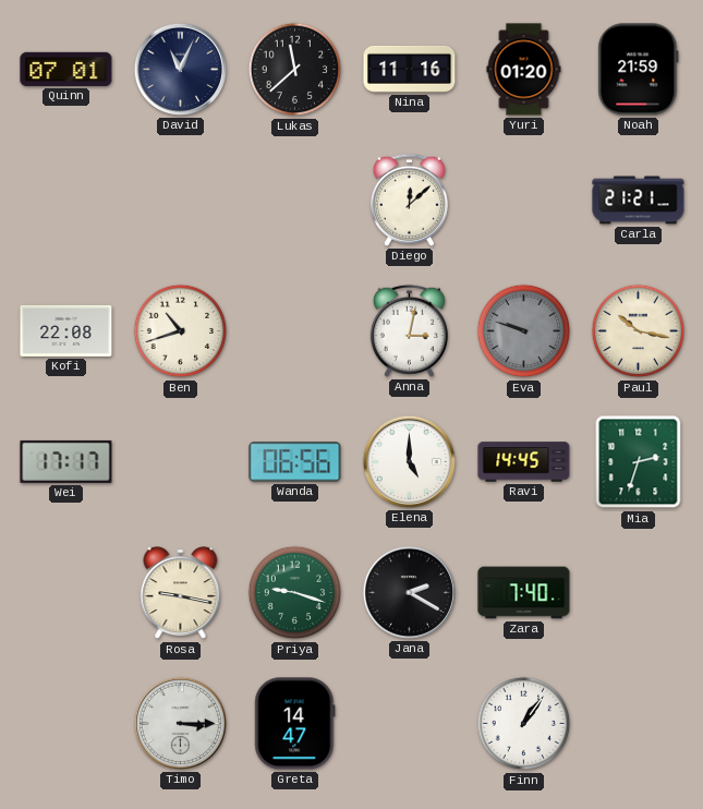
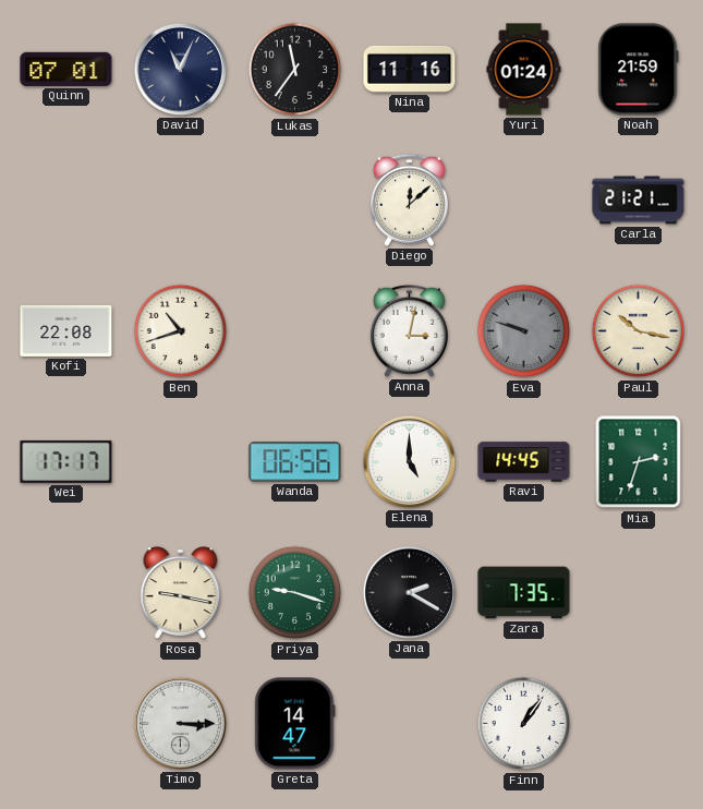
Lukas: 11:38 -> 11:36 (295, 70)
Yuri: 01:20 -> 01:24 (524, 70)
Zara: 7:40 -> 7:35 (524, 593)
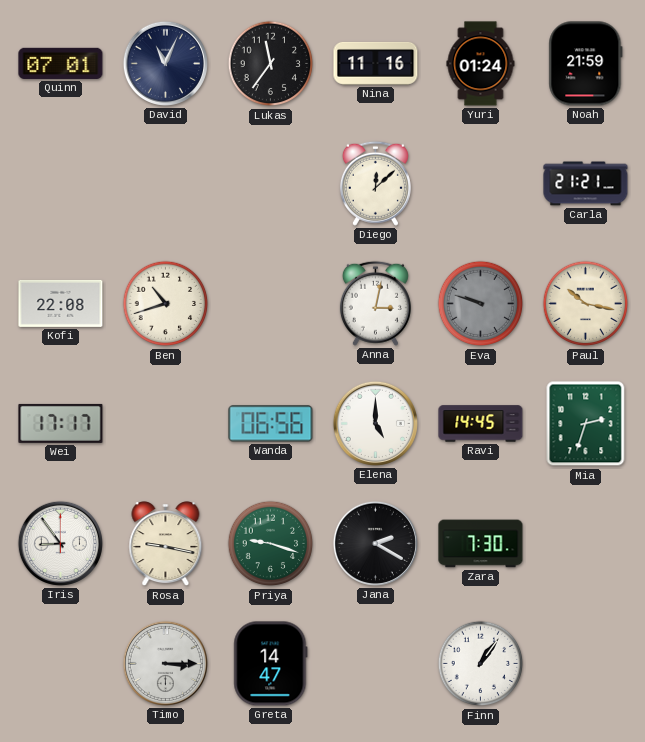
Iris: none -> 8:54 (60, 543)
Zara: 7:35 -> 7:30 (481, 544)
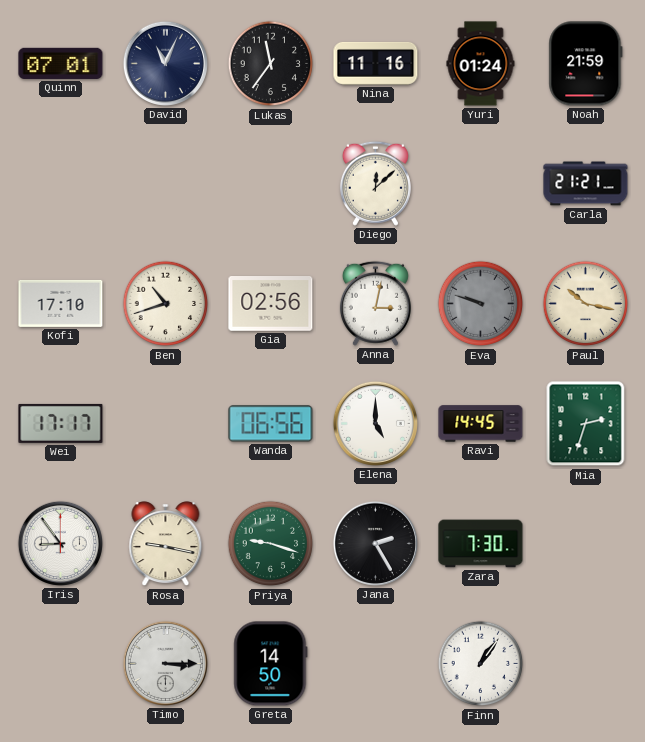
Kofi: 22:08 -> 17:10 (61, 303)
Gia: none -> 02:56 (271, 304)
Jana: 2:20 -> 2:25 (375, 543)
Greta: 14:47 -> 14:50 (271, 664)
